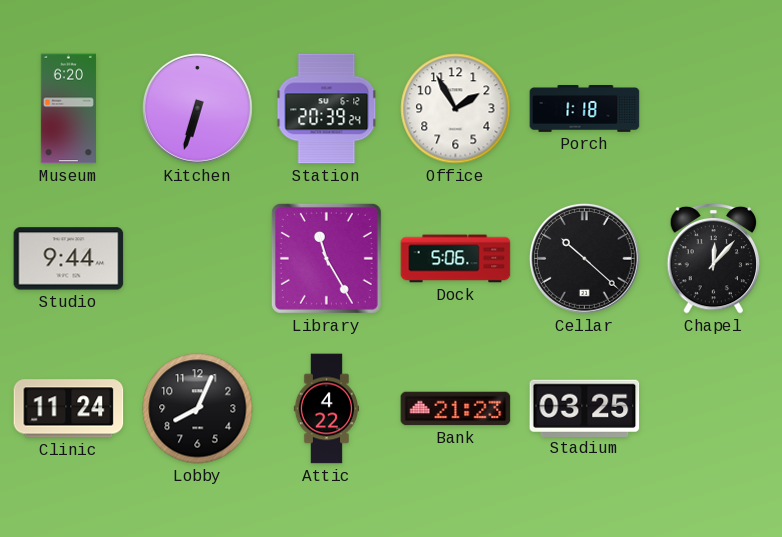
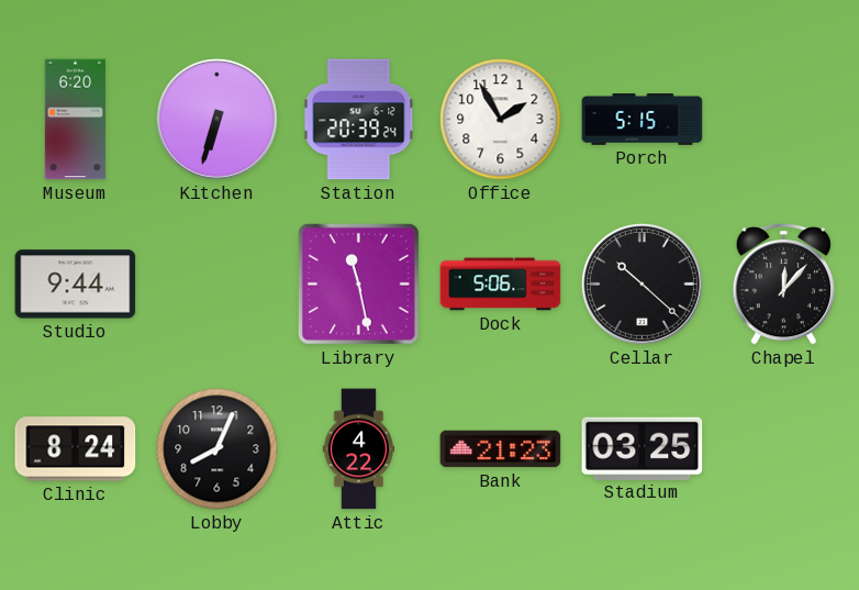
Porch: 1:18 -> 5:15 (643, 120)
Library: 11:25 -> 11:28 (358, 283)
Clinic: 11:24 -> 8:24 (76, 449)
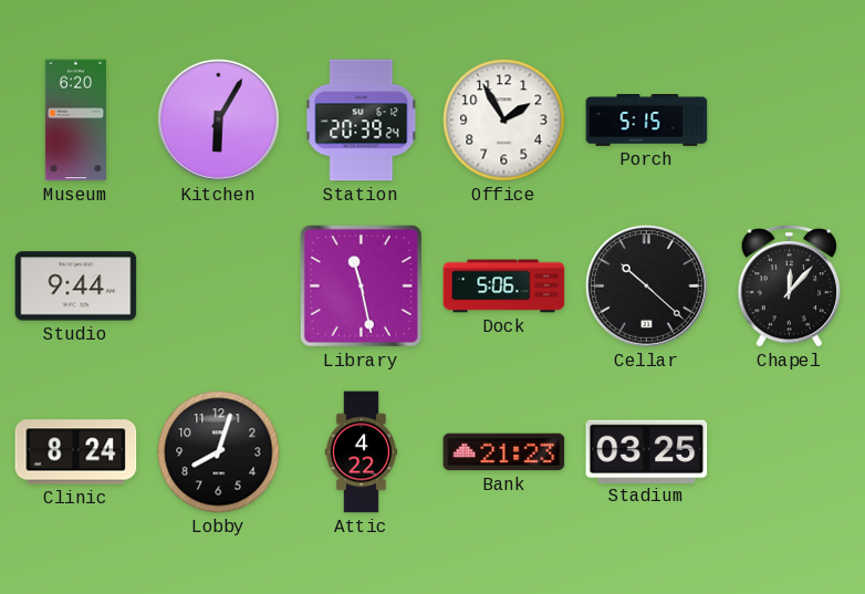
Kitchen: 6:33 -> 6:05 (218, 119)
Lobby: 8:04 -> 8:03 (219, 452)
